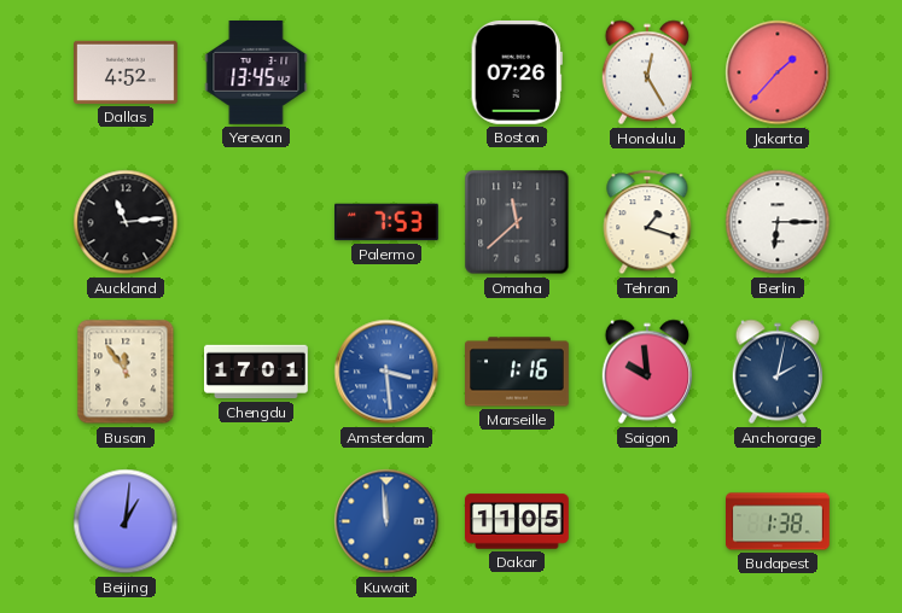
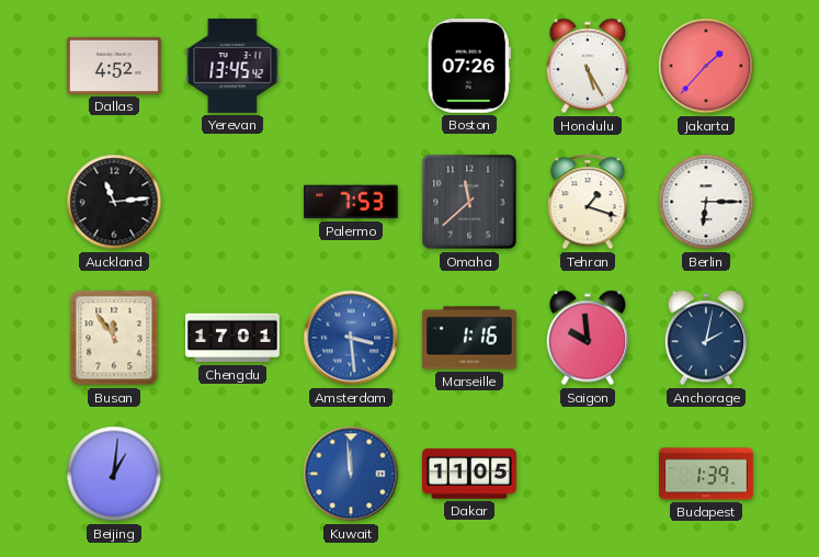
Honolulu: 12:25 -> 5:25 (588, 66)
Budapest: 1:38 -> 1:39 (707, 474)
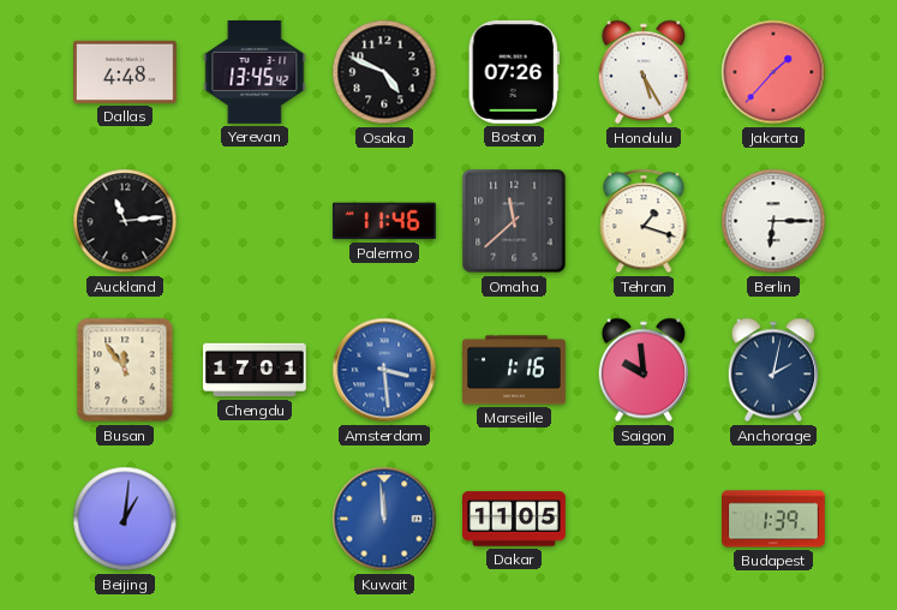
Dallas: 4:52 -> 4:48 (126, 72)
Osaka: none -> 4:49 (384, 72)
Palermo: 7:53 -> 11:46 (385, 221)
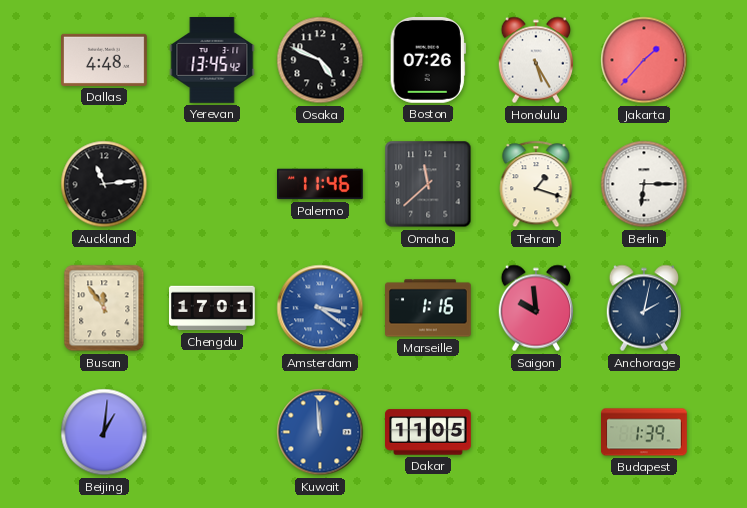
Amsterdam: 3:29 -> 3:21 (320, 308)
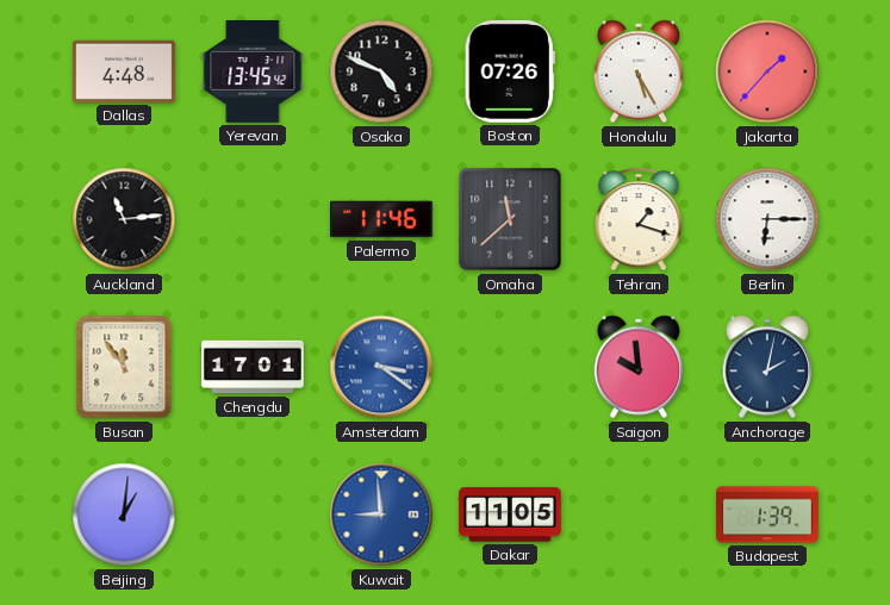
Marseille: 1:16 -> none (429, 308)
Kuwait: 11:59 -> 8:59 (381, 514)
